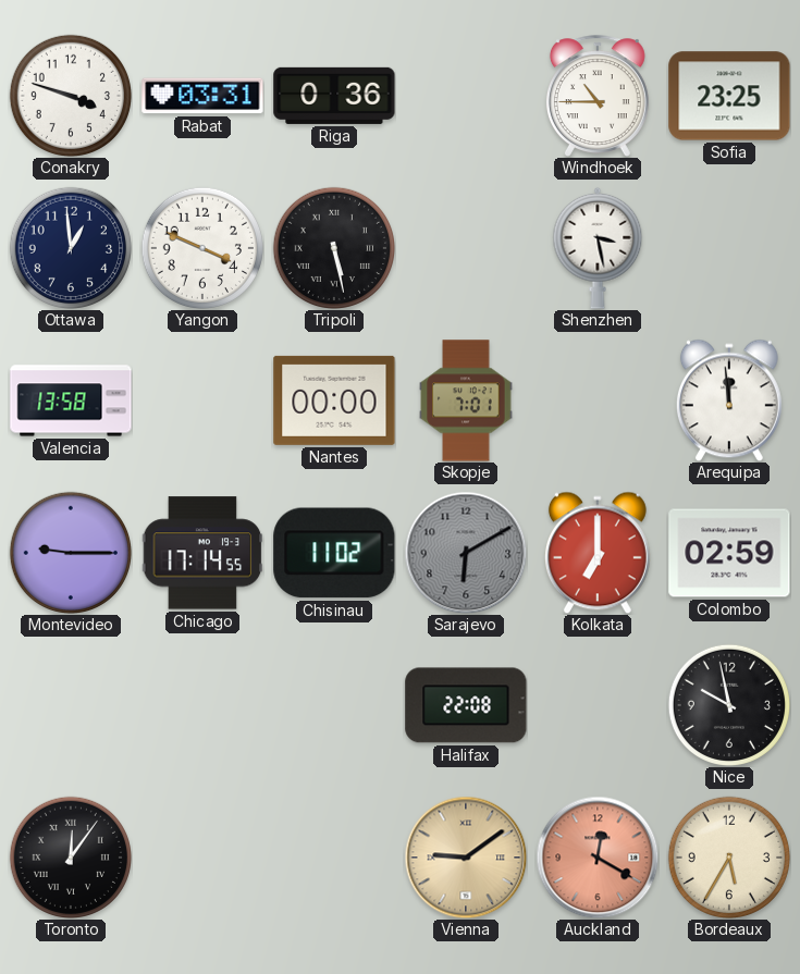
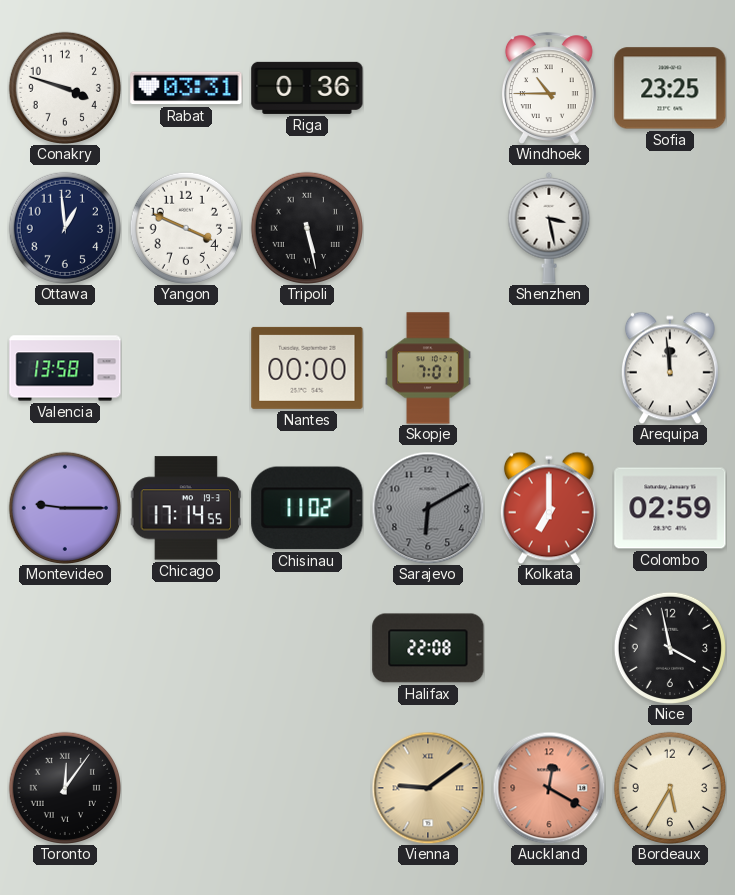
Nice: 9:58 -> 3:58 (669, 647)
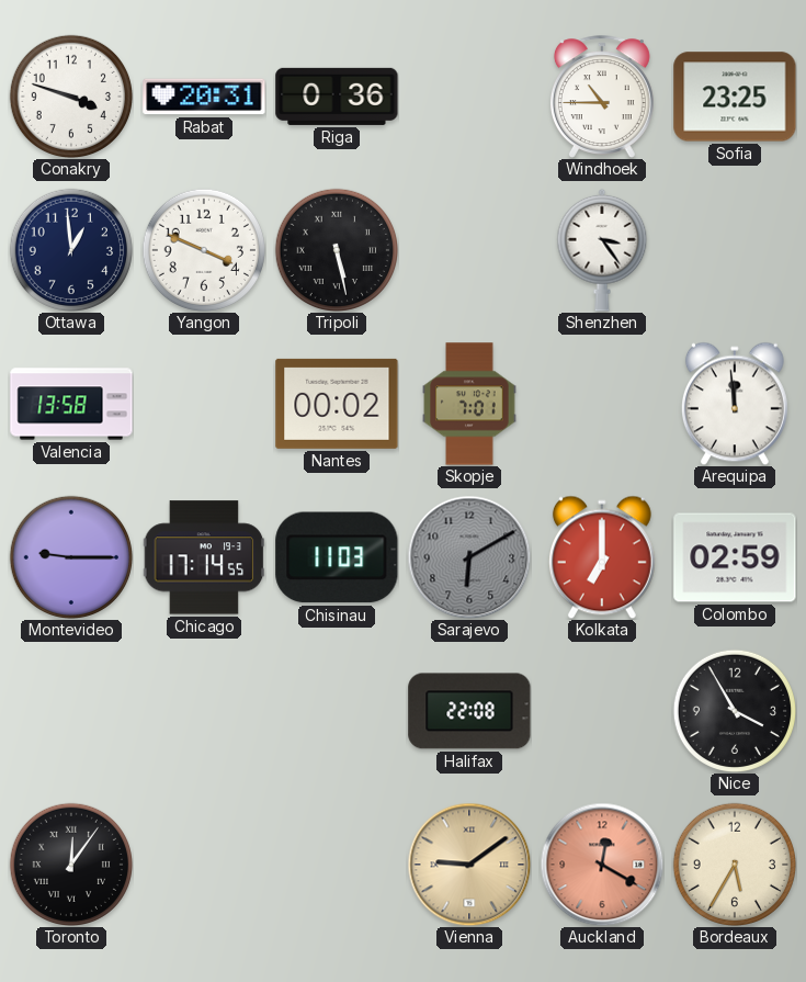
Rabat: 03:31 -> 20:31 (204, 97)
Shenzhen: 3:28 -> 3:24 (602, 250)
Nantes: 00:00 -> 00:02 (337, 404)
Chisinau: 11:02 -> 11:03 (337, 557)
Nice: 3:58 -> 3:55 (734, 710)
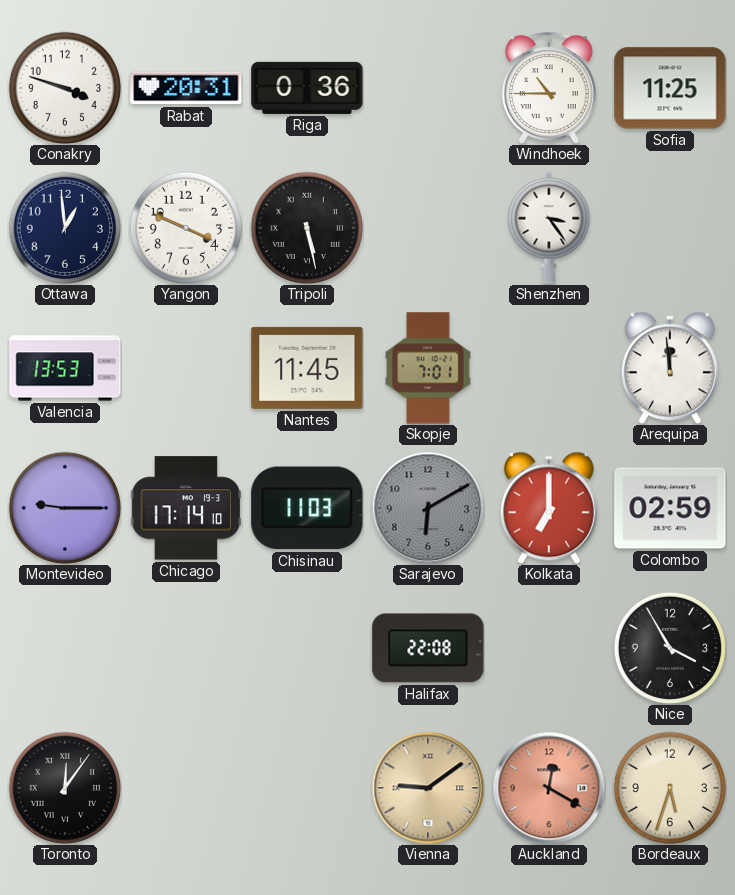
Sofia: 23:25 -> 11:25 (670, 88)
Valencia: 13:58 -> 13:53 (65, 368)
Nantes: 00:02 -> 11:45 (307, 368)
Chicago: 17:14:55 -> 17:14:10 (186, 508)
Bordeaux: 5:35 -> 5:33 (669, 787)
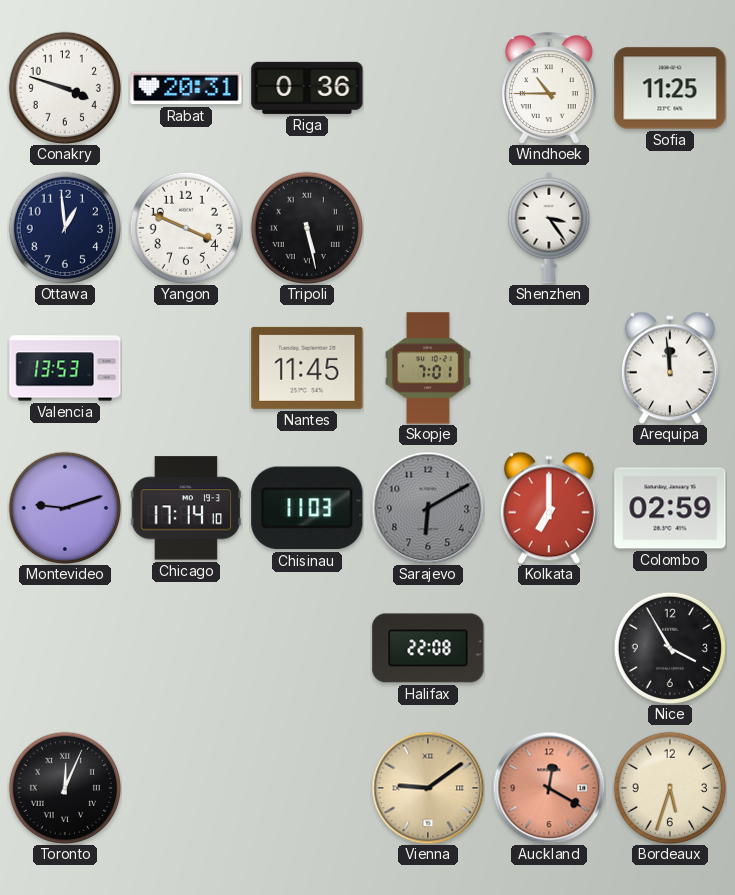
Montevideo: 9:15 -> 9:12 (64, 507)
Toronto: 12:06 -> 12:04 (64, 787)
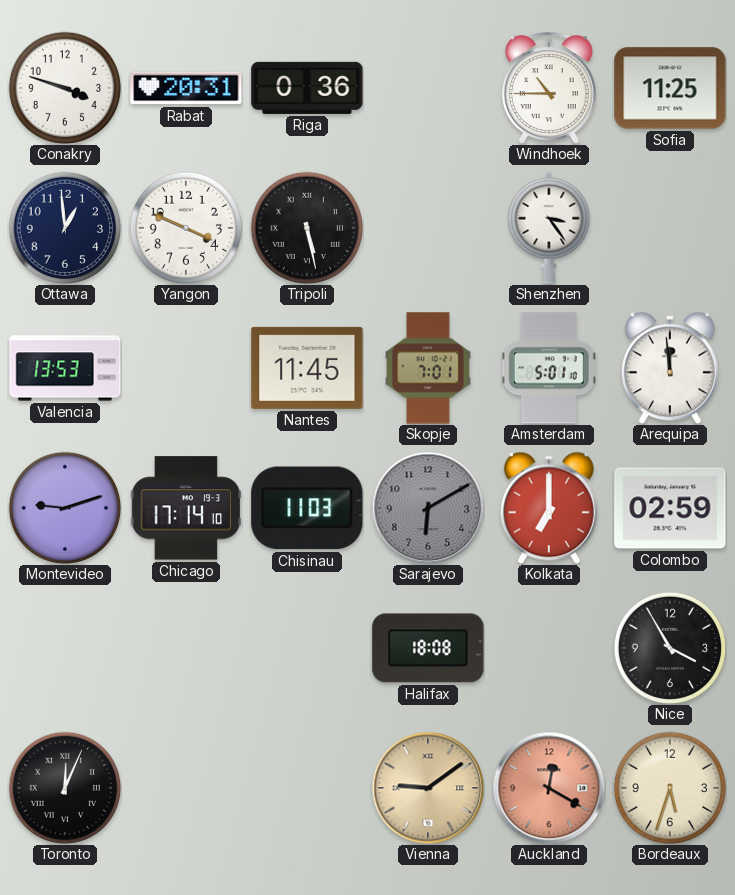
Amsterdam: none -> 5:01 (549, 368)
Halifax: 22:08 -> 18:08 (428, 648)
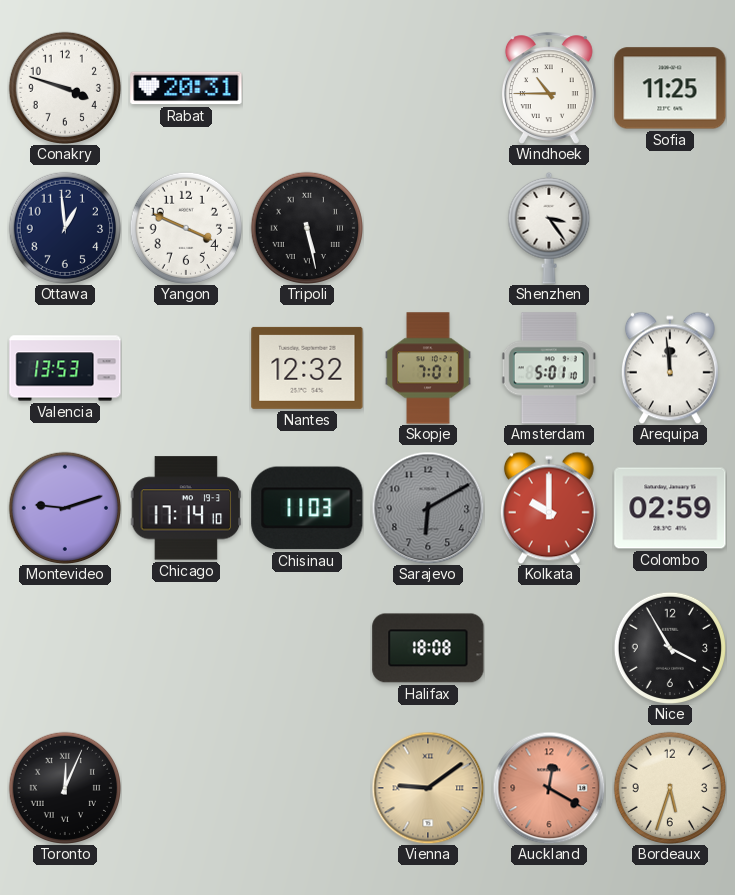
Riga: 0:36 -> none (307, 88)
Nantes: 11:45 -> 12:32 (307, 368)
Kolkata: 7:00 -> 10:00 (549, 508)
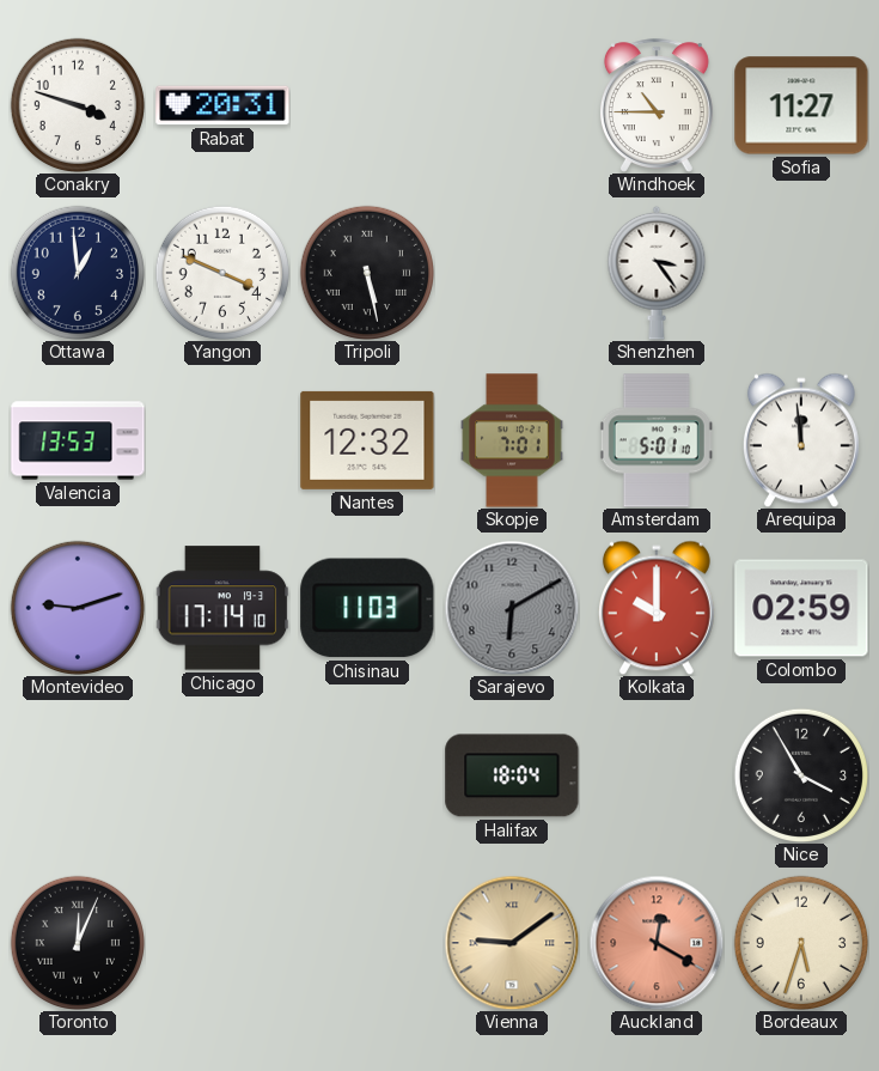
Sofia: 11:25 -> 11:27 (801, 105)
Halifax: 18:08 -> 18:04 (512, 775)
